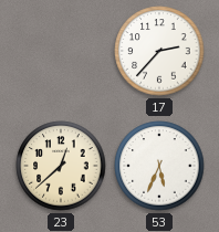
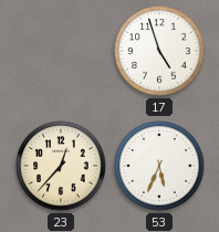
17: 2:37 -> 4:57 (159, 51)
23: 12:38 -> 12:37 (61, 166)
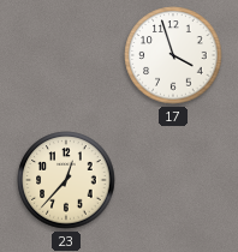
17: 4:57 -> 3:57 (173, 55)
53: 5:34 -> none (159, 166)
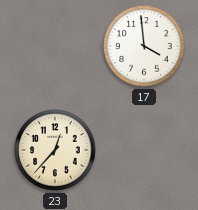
17: 3:57 -> 3:59 (144, 46)
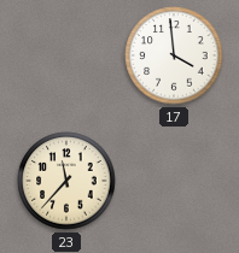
23: 12:37 -> 11:37 (66, 181)
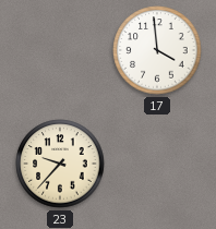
23: 11:37 -> 9:37 (60, 164)
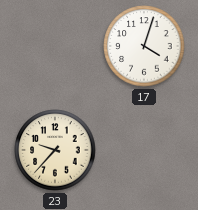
17: 3:59 -> 4:03 (144, 46)
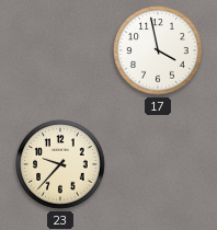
17: 4:03 -> 3:58 (158, 50)
